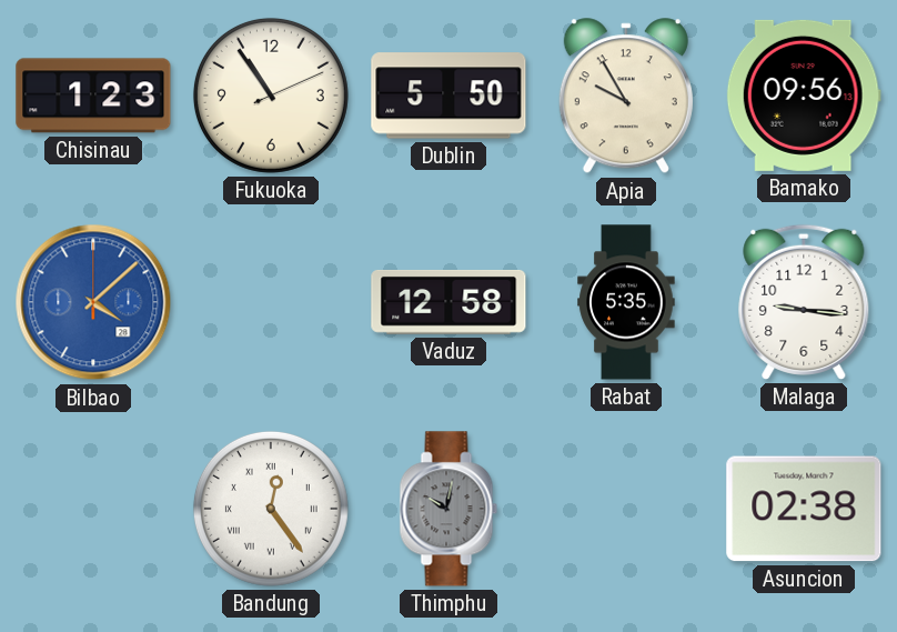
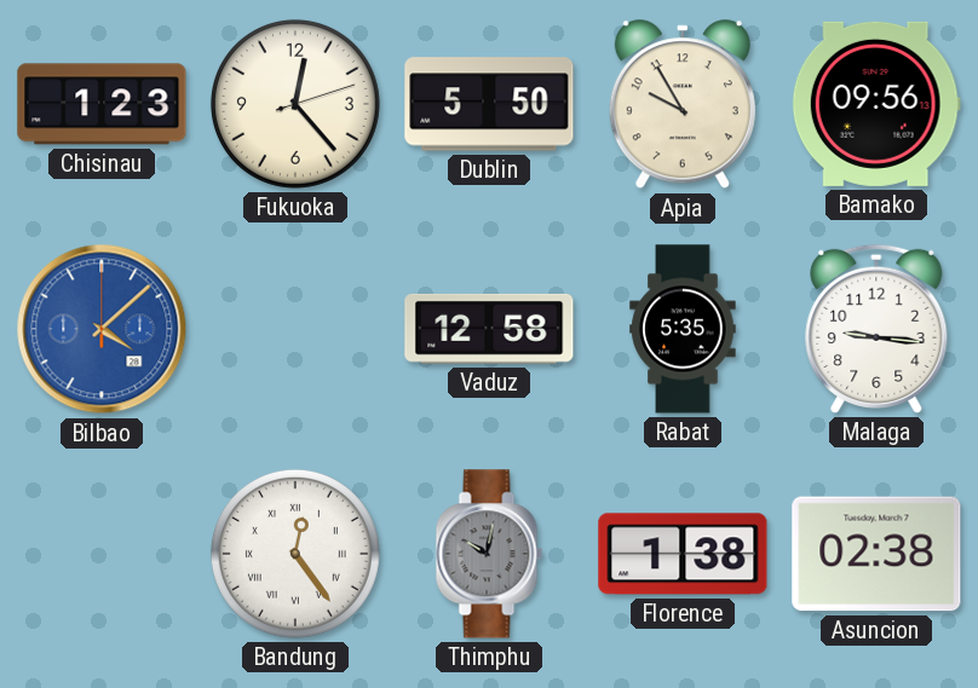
Fukuoka: 10:54 -> 12:23 (295, 104)
Florence: none -> 1:38 (683, 554)
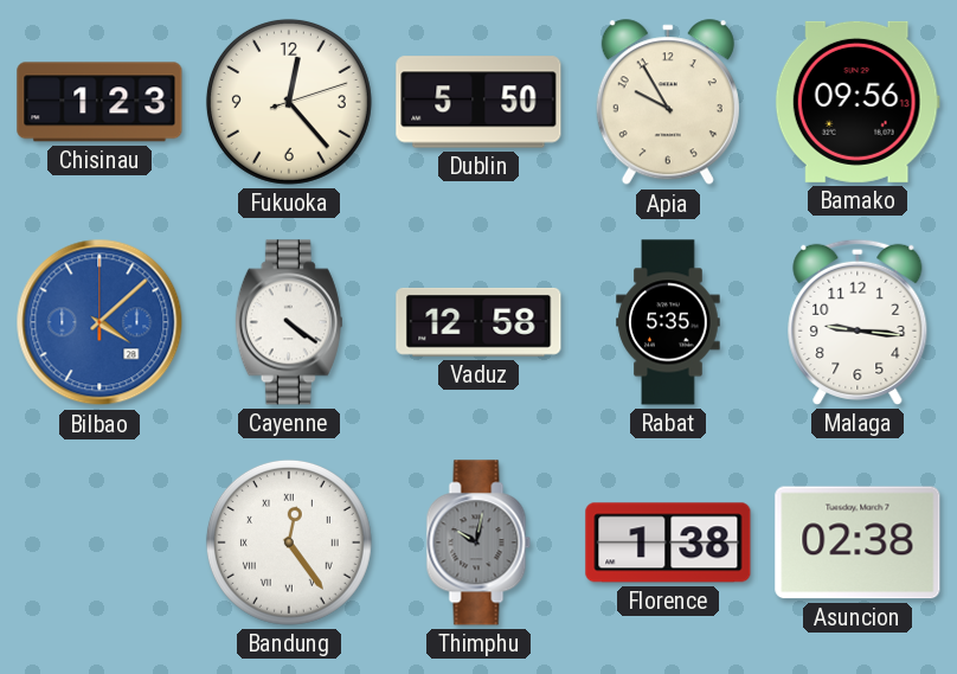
Cayenne: none -> 4:21 (289, 322)
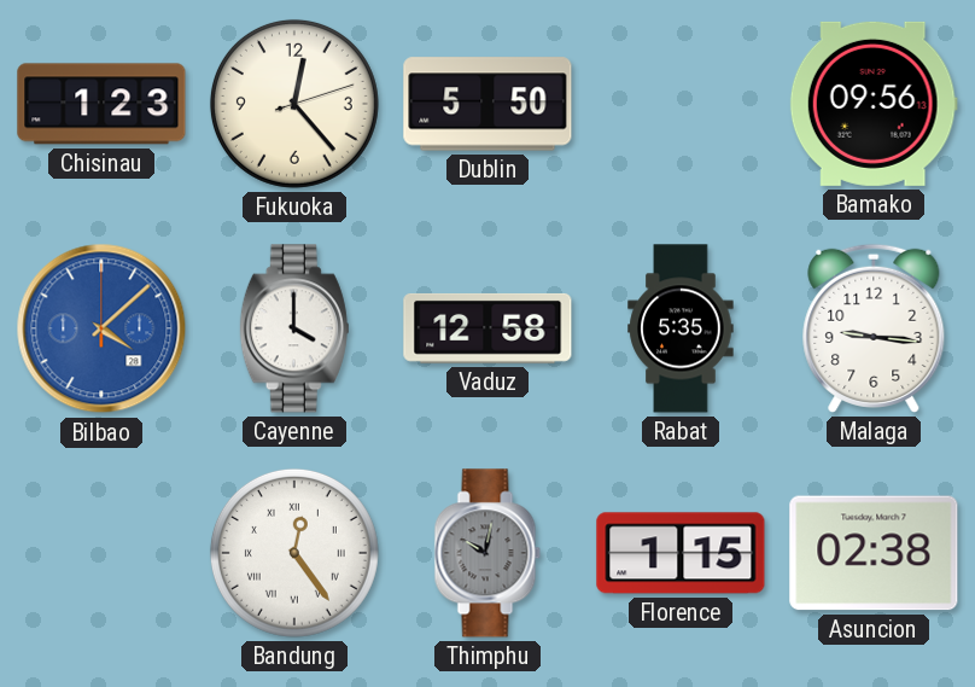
Apia: 9:55 -> none (668, 103)
Cayenne: 4:21 -> 4:00 (294, 328)
Florence: 1:38 -> 1:15 (681, 553)
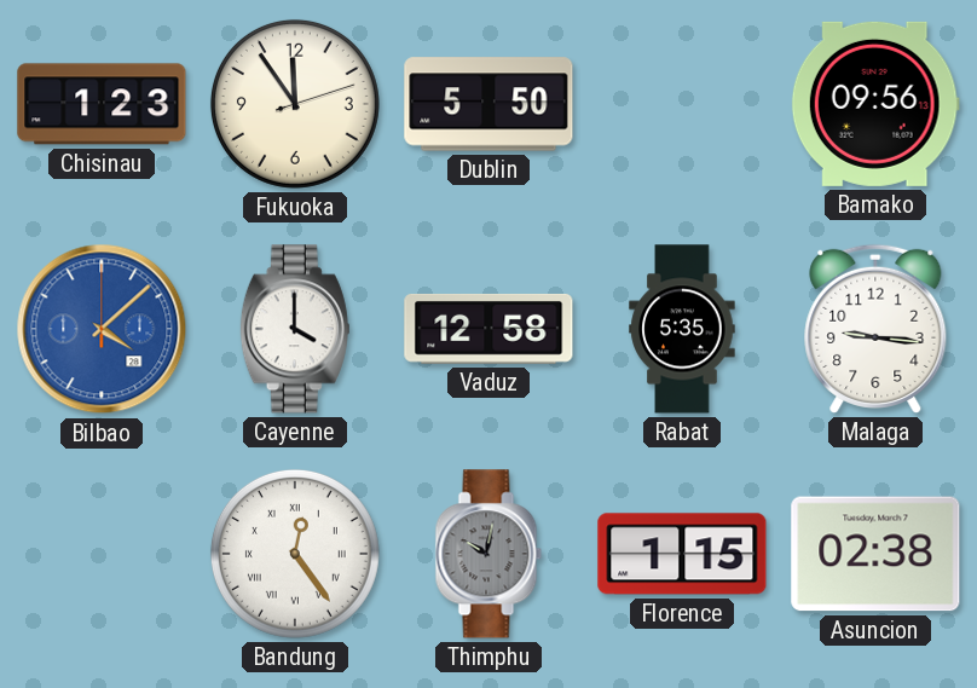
Fukuoka: 12:23 -> 11:54 (295, 104)
